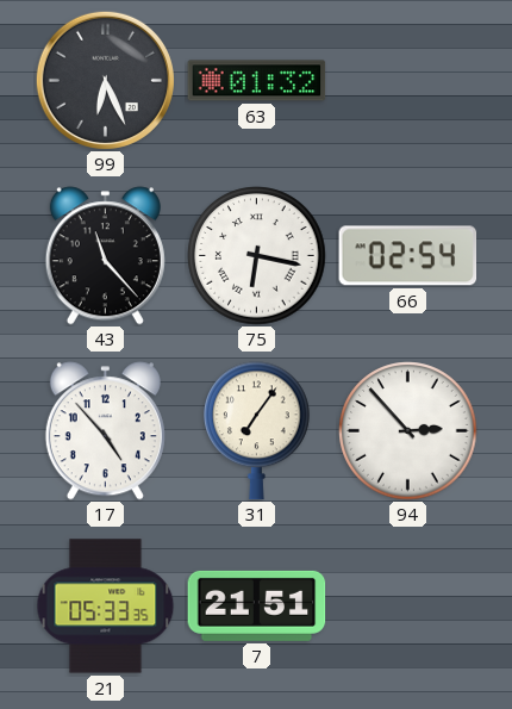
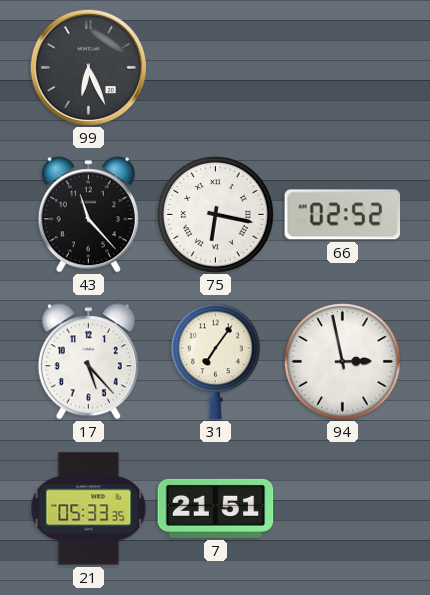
63: 01:32 -> none (257, 81)
66: 02:54 -> 02:52 (343, 215)
17: 4:53 -> 5:23 (88, 362)
94: 2:53 -> 2:58 (343, 362)
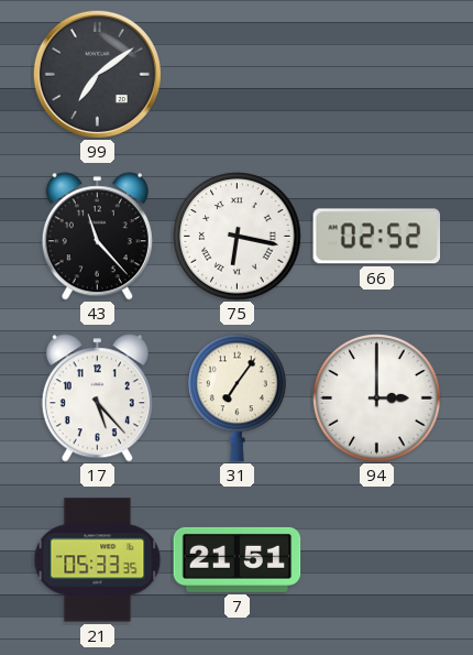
99: 6:26 -> 7:09 (97, 74)
94: 2:58 -> 3:00 (377, 399)
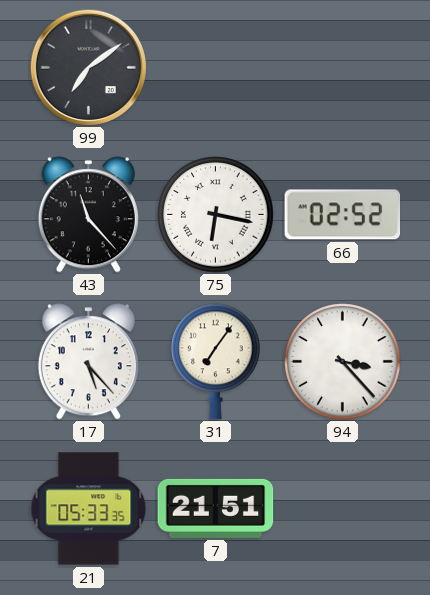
94: 3:00 -> 3:23 (343, 362)
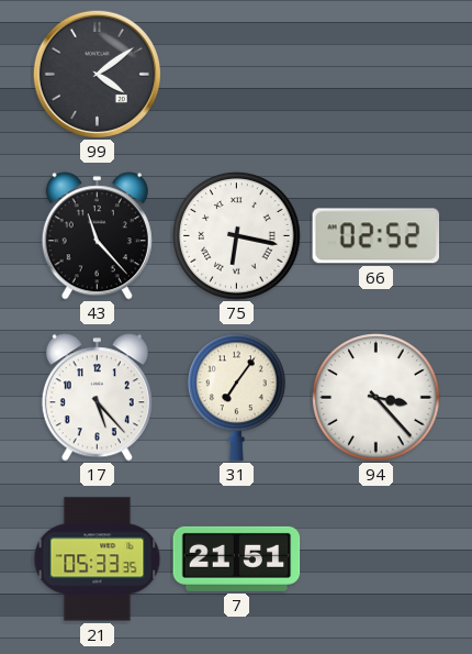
99: 7:09 -> 4:09 (97, 74)
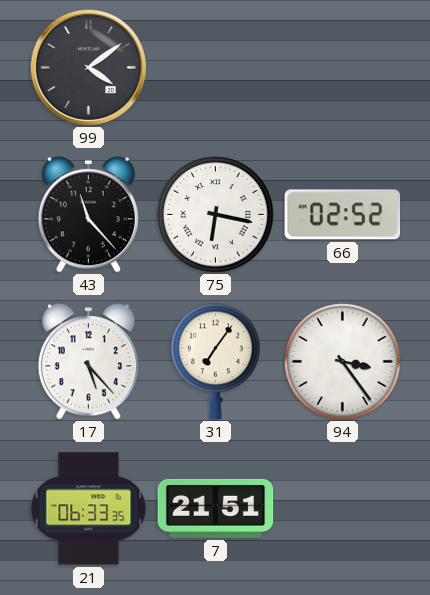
94: 3:23 -> 3:24 (343, 362)
21: 05:33 -> 06:33 (89, 509)
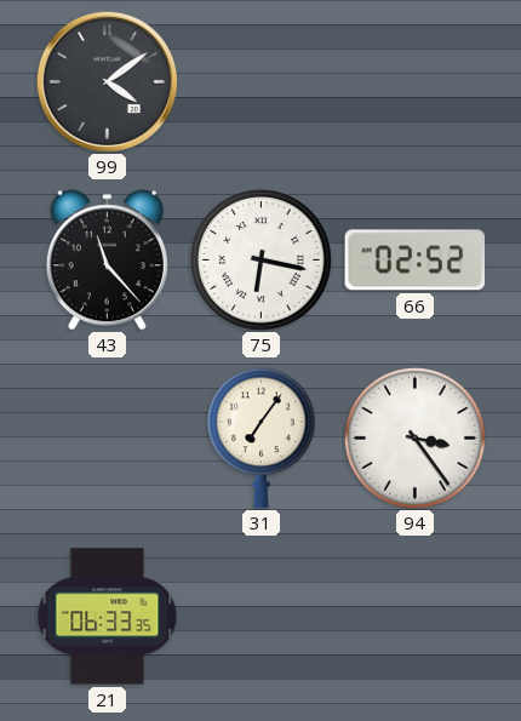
17: 5:23 -> none (88, 362)
7: 21:51 -> none (216, 508)
